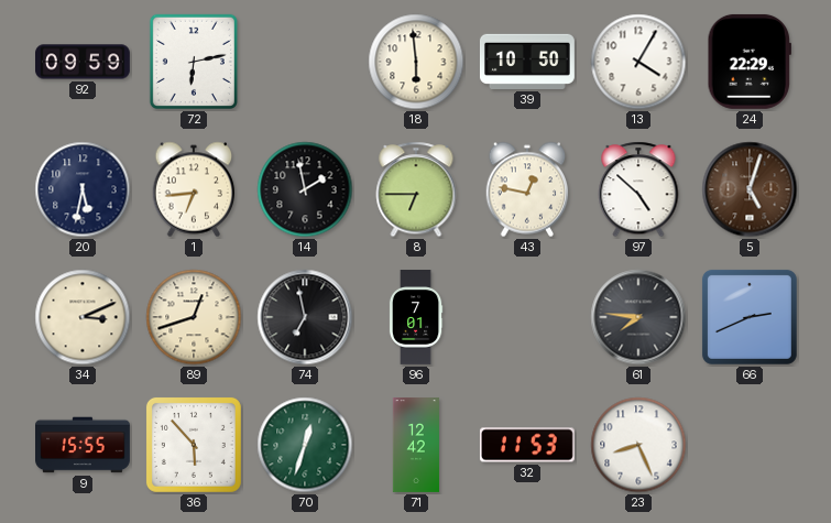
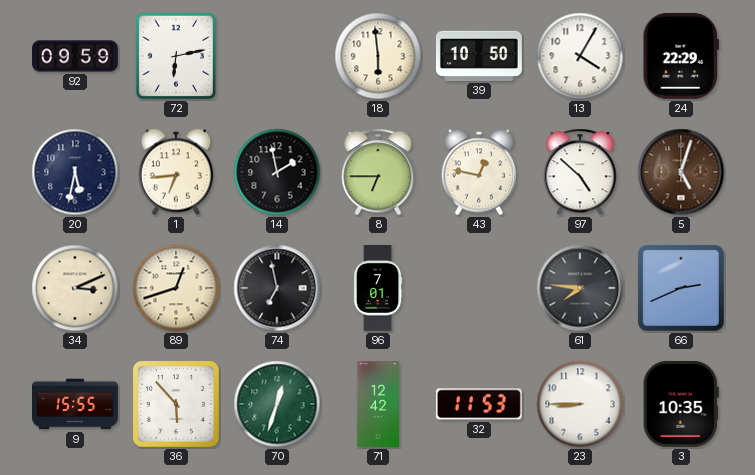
23: 8:26 -> 8:45 (580, 404)
3: none -> 10:35 (681, 404)
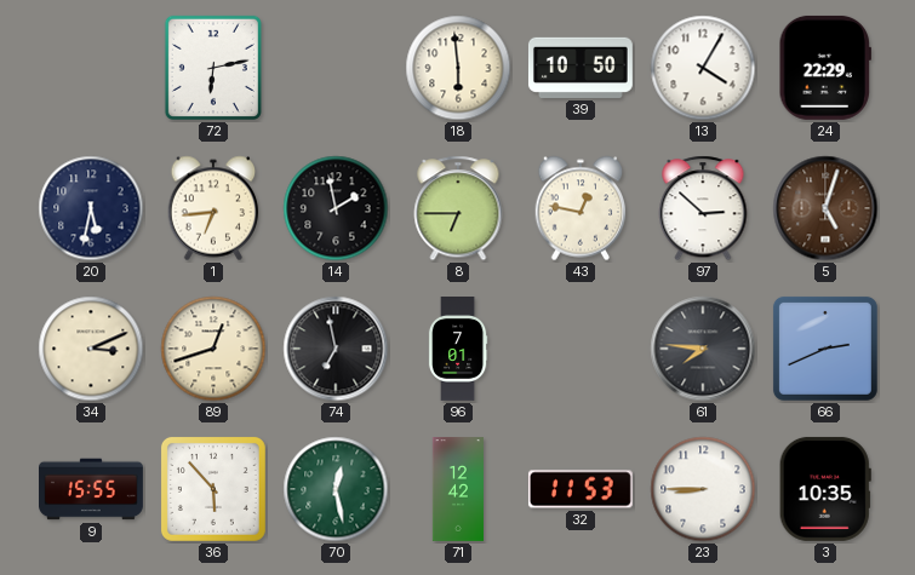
92: 09:59 -> none (76, 56)
97: 4:52 -> 2:52 (703, 208)
70: 12:33 -> 12:28 (336, 489)
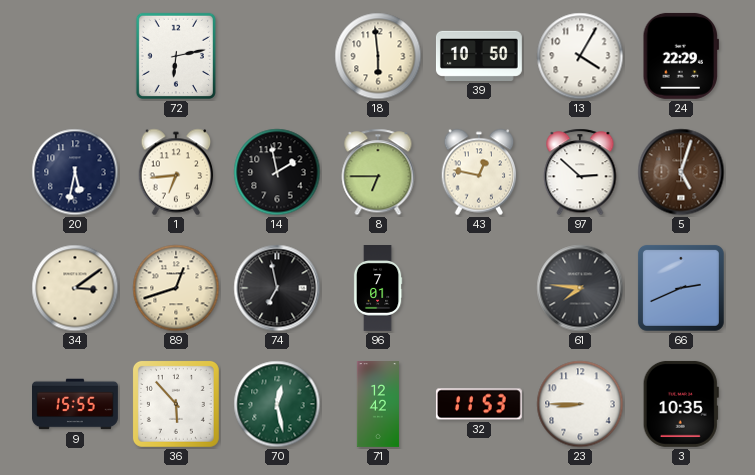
34: 3:11 -> 3:09 (75, 288)
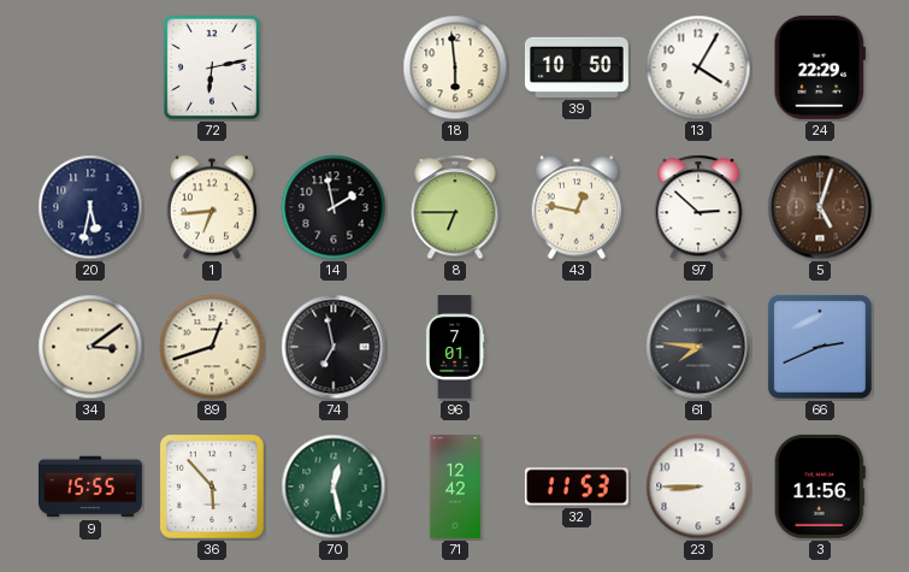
3: 10:35 -> 11:56 (820, 487)
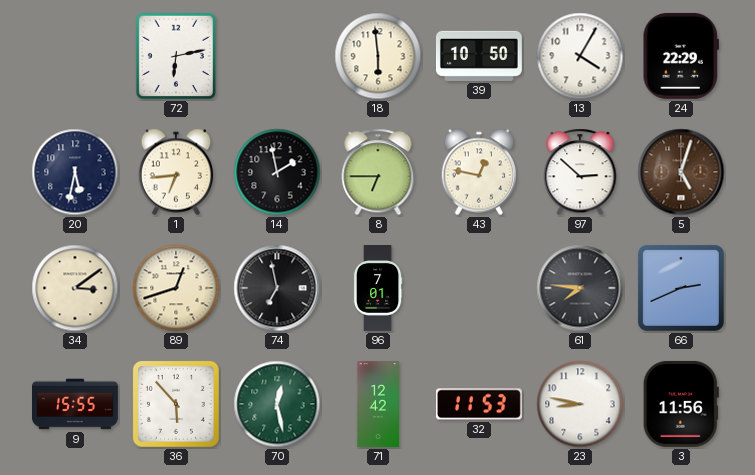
23: 8:45 -> 8:47 (580, 404)
